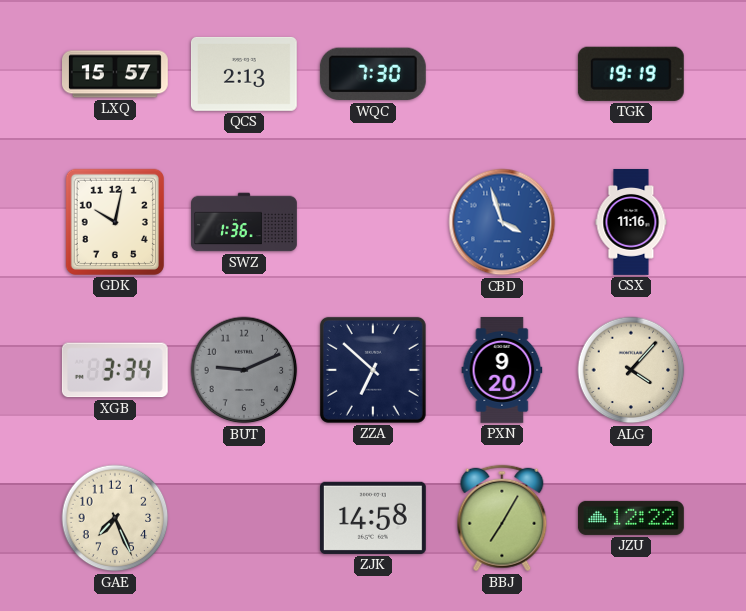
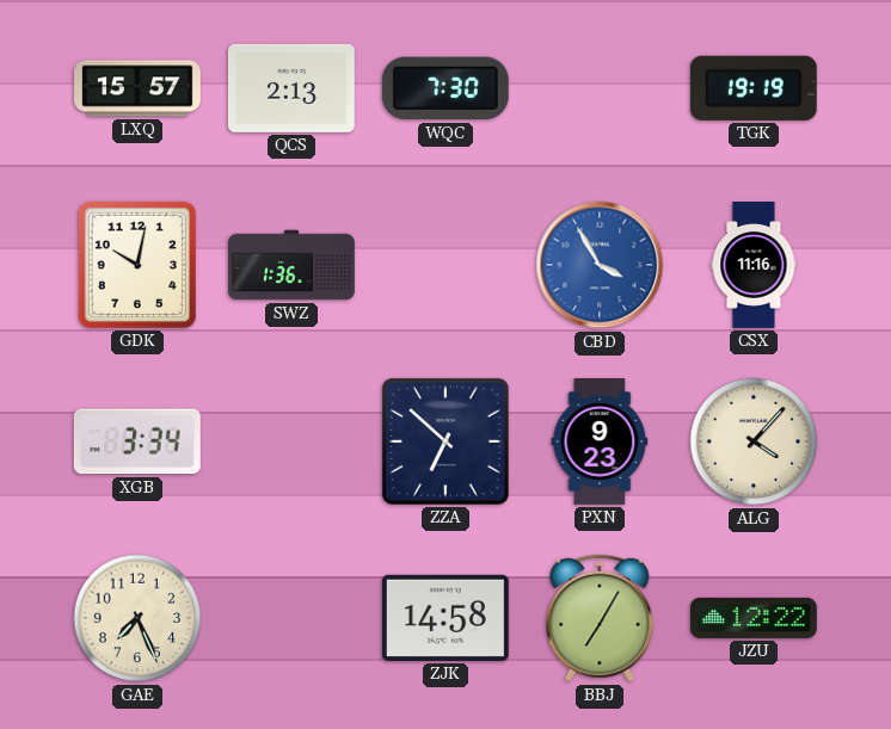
CBD: 3:57 -> 3:55 (600, 265)
BUT: 9:11 -> none (244, 370)
PXN: 9:20 -> 9:23 (600, 443)
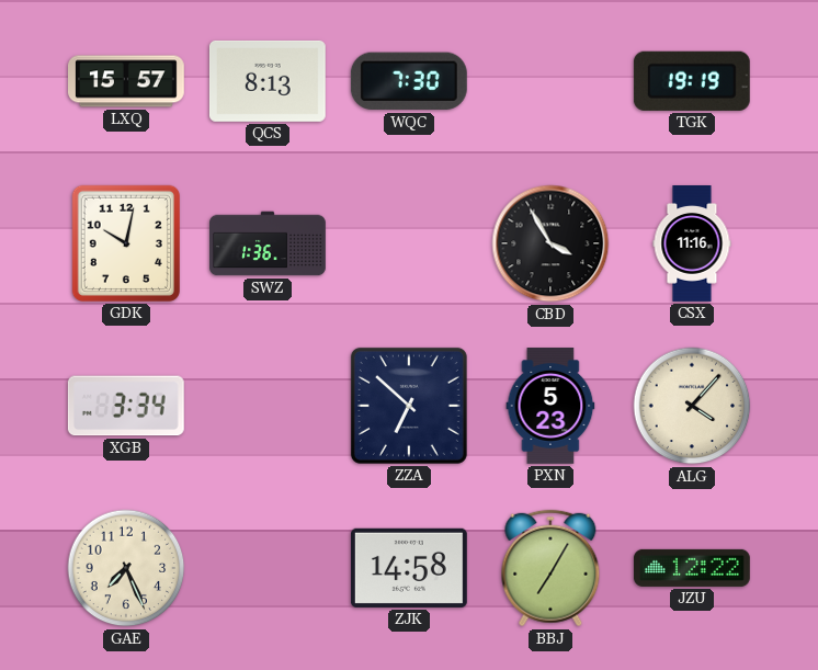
QCS: 2:13 -> 8:13 (268, 81)
CBD dial: blue -> black (550, 243)
PXN: 9:23 -> 5:23 (550, 407)
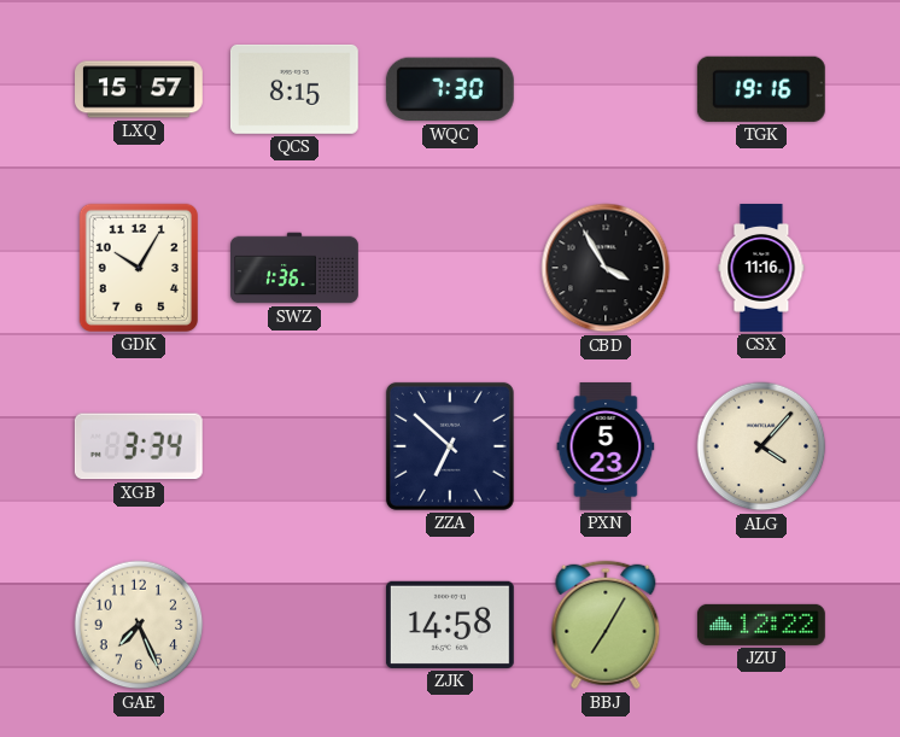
QCS: 8:13 -> 8:15 (294, 89)
TGK: 19:19 -> 19:16 (761, 89)
GDK: 10:02 -> 10:05 (139, 268)
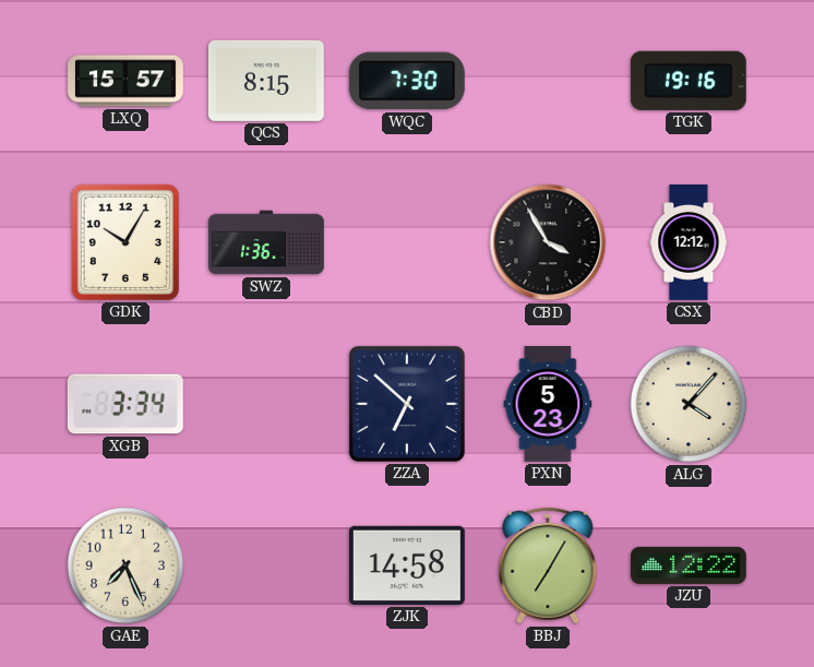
CSX: 11:16 -> 12:12 (689, 243)
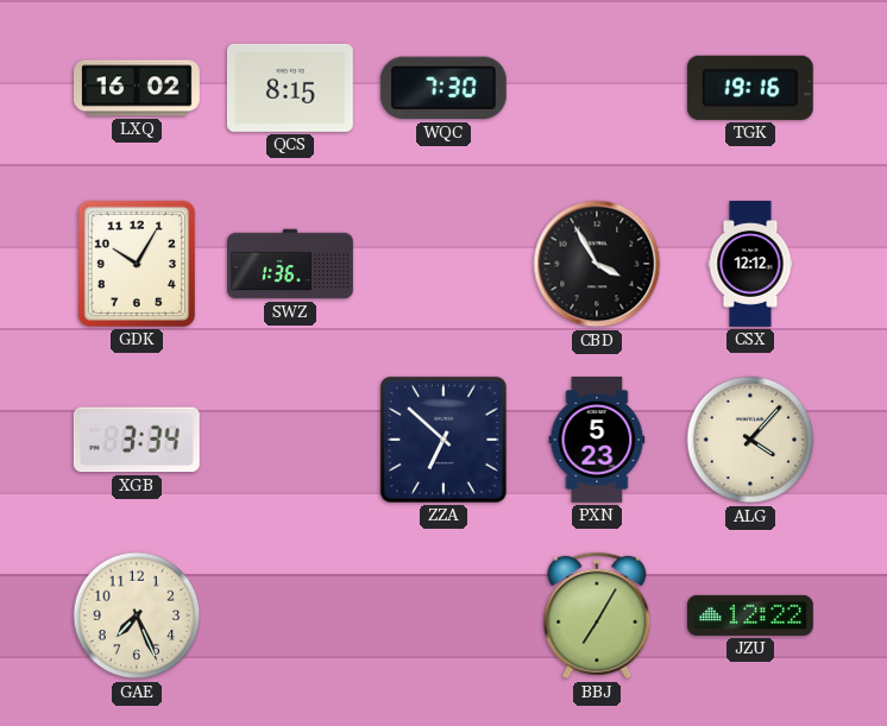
LXQ: 15:57 -> 16:02 (138, 88)
ZJK: 14:58 -> none (407, 565)
